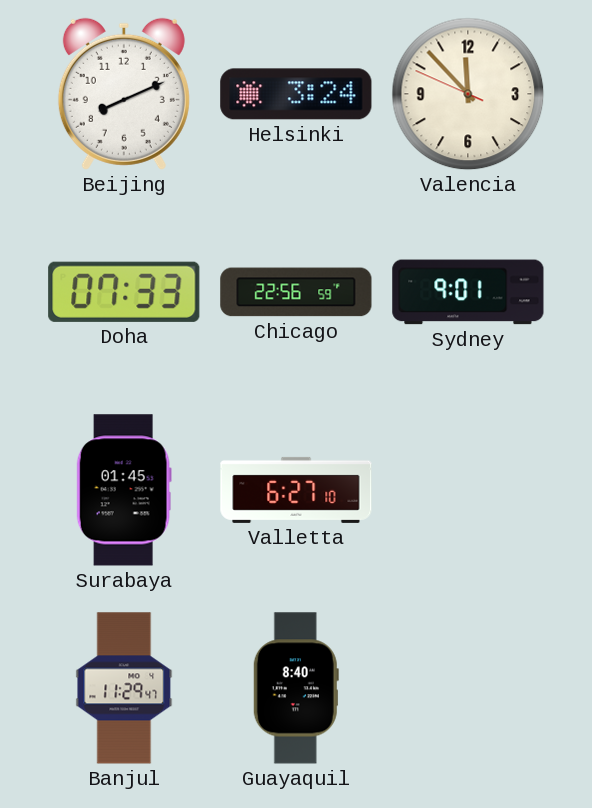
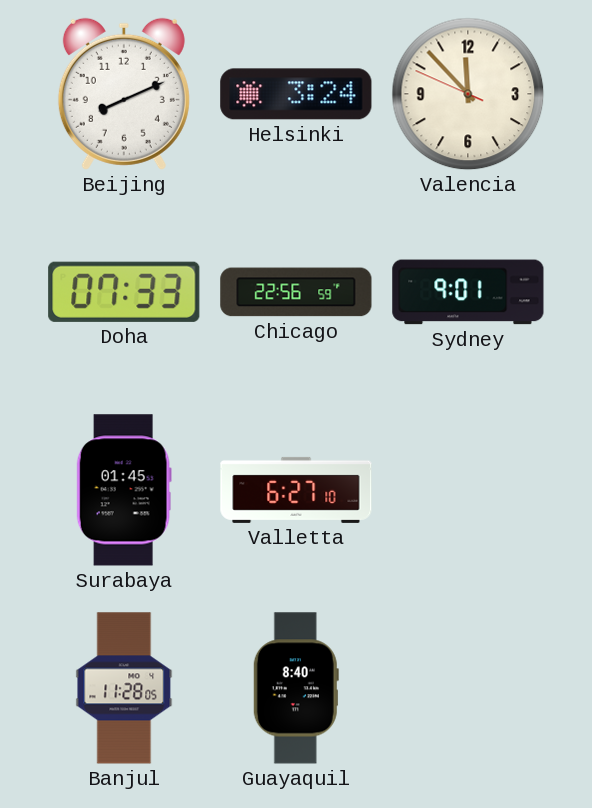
Banjul: 11:29 -> 11:28 (124, 688)
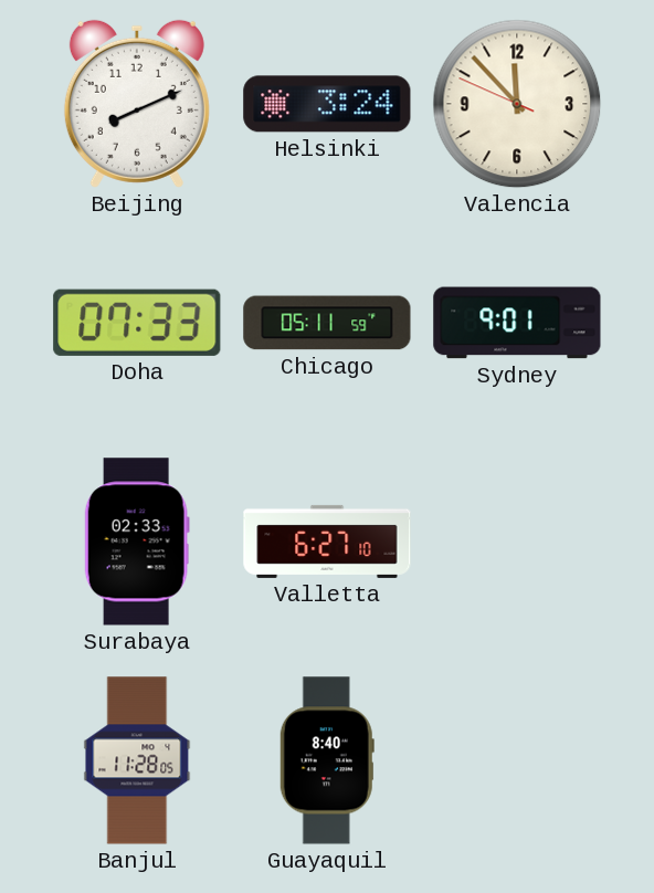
Chicago: 22:56 -> 05:11 (327, 323)
Surabaya: 01:45 -> 02:33 (137, 542)
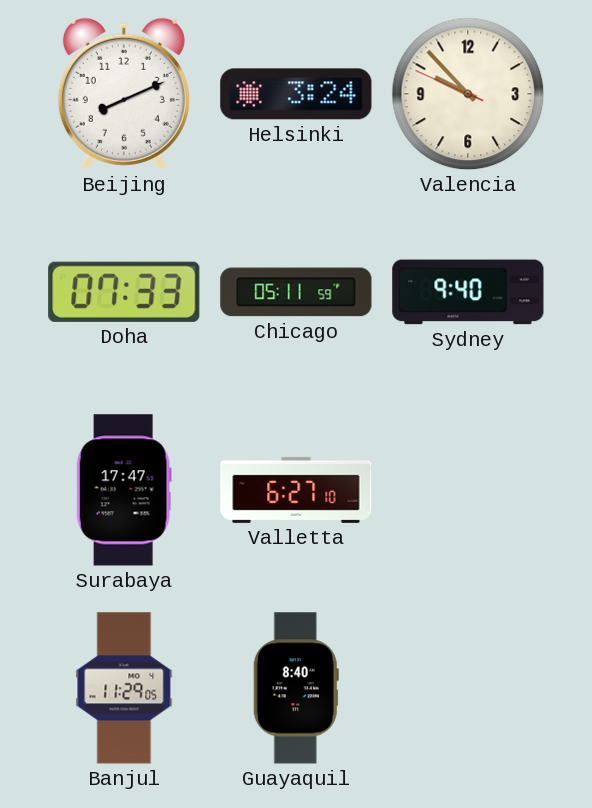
Valencia: 11:52 -> 9:52 (468, 94)
Sydney: 9:01 -> 9:40 (468, 292)
Surabaya: 02:33 -> 17:47 (124, 490)
Banjul: 11:28 -> 11:29 (124, 688)
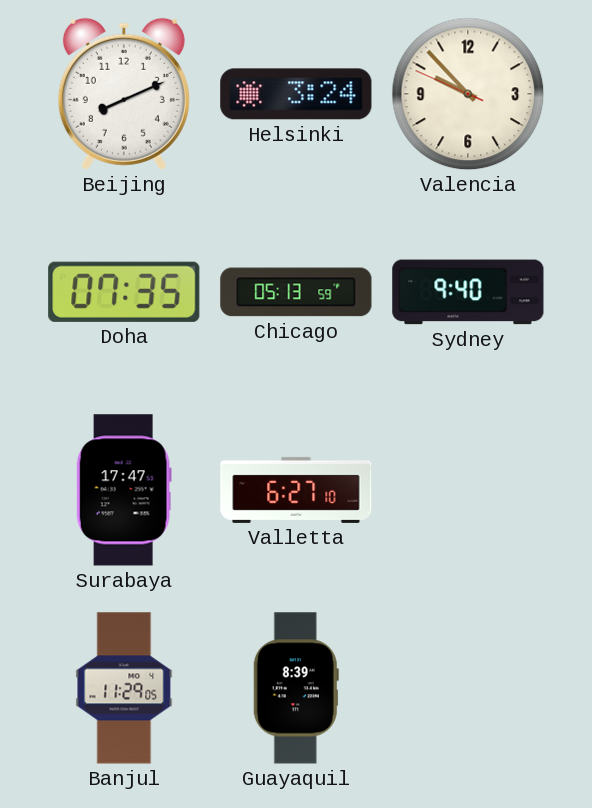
Doha: 07:33 -> 07:35 (124, 292)
Chicago: 05:11 -> 05:13 (296, 292)
Guayaquil: 8:40 -> 8:39 (296, 688)
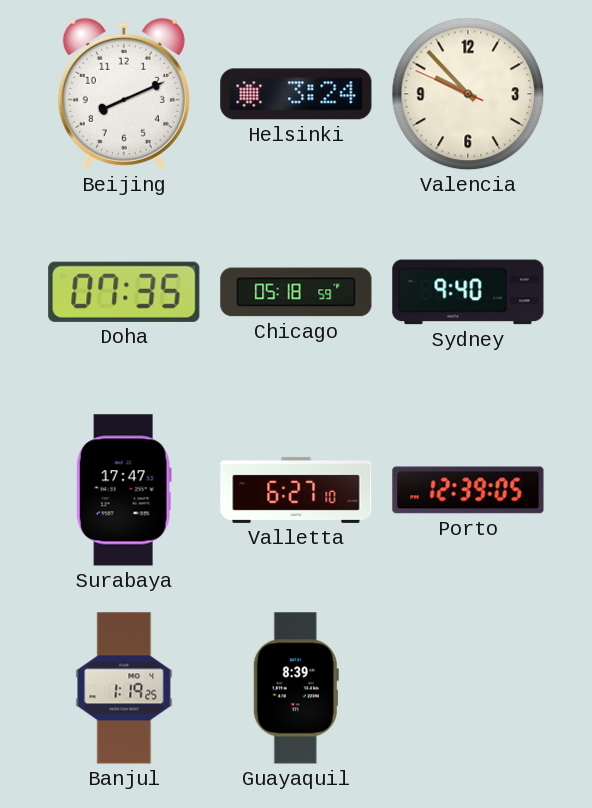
Chicago: 05:13 -> 05:18 (296, 292)
Porto: none -> 12:39 (468, 490)
Banjul: 11:29 -> 1:19 (124, 688)
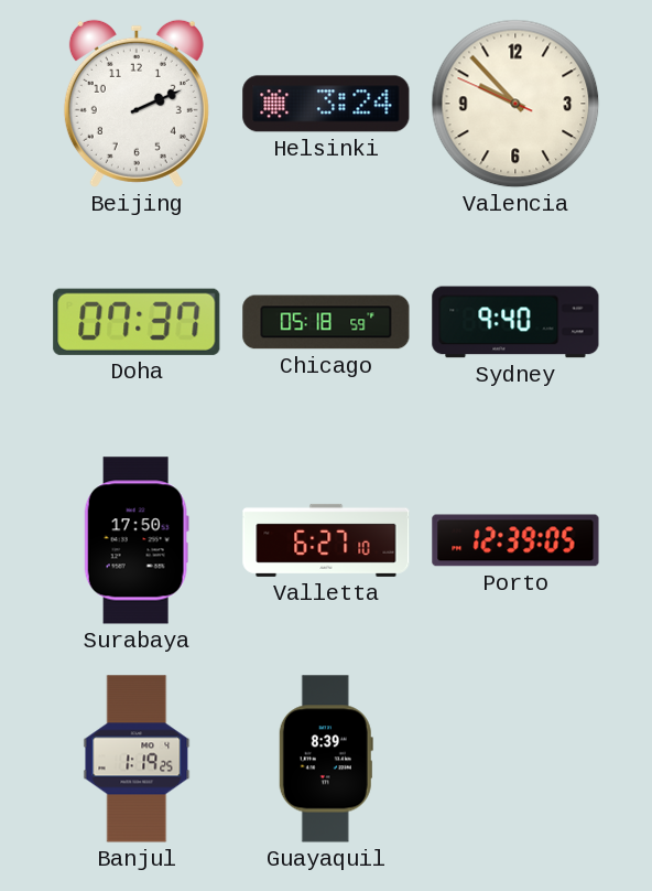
Beijing: 8:11 -> 2:11 (137, 104)
Doha: 07:35 -> 07:37 (137, 322)
Surabaya: 17:47 -> 17:50 (137, 540)
